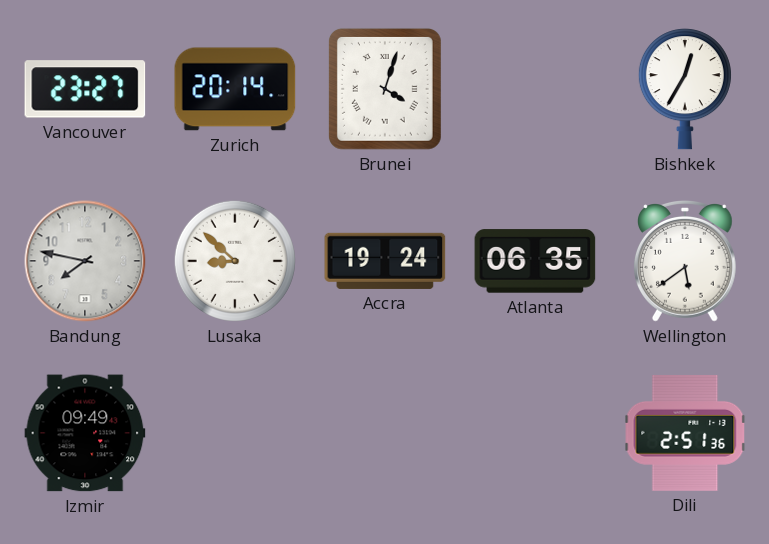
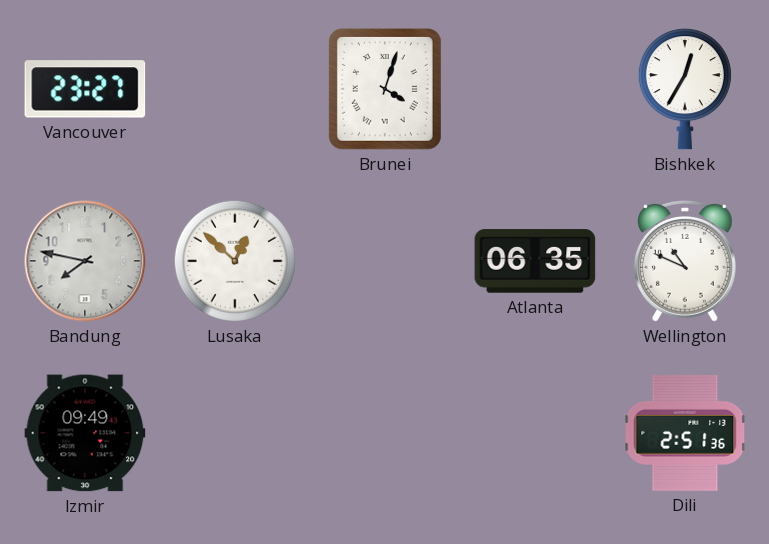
Zurich: 20:14 -> none (235, 89)
Lusaka: 8:52 -> 12:52 (235, 261)
Accra: 19:24 -> none (385, 261)
Wellington: 5:39 -> 10:49 (685, 262)
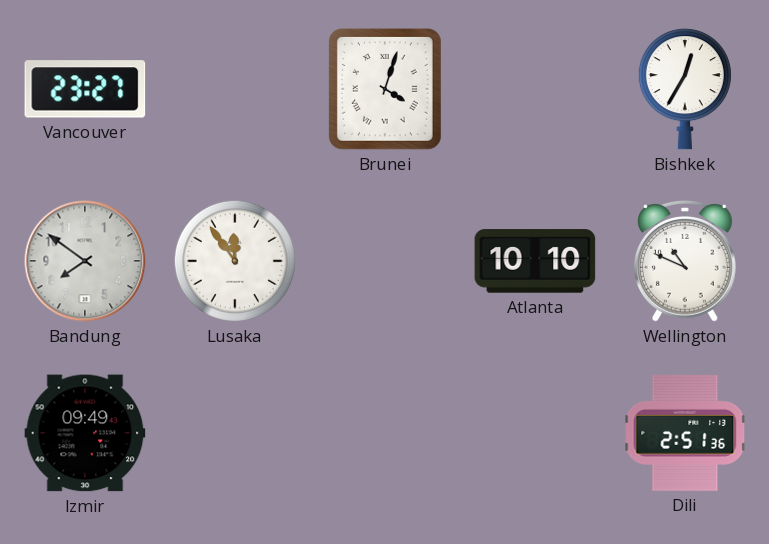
Bandung: 7:47 -> 7:51 (85, 261)
Lusaka: 12:52 -> 11:54 (235, 261)
Atlanta: 06:35 -> 10:10 (535, 261)
